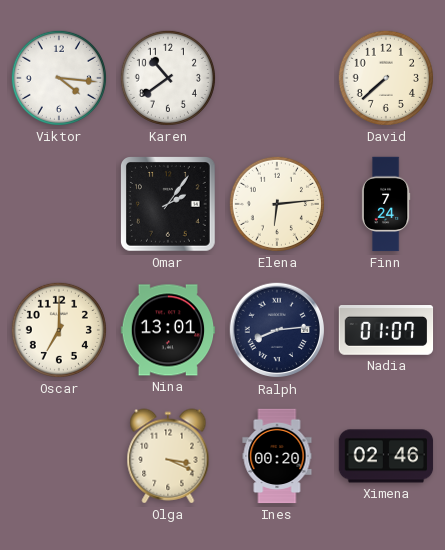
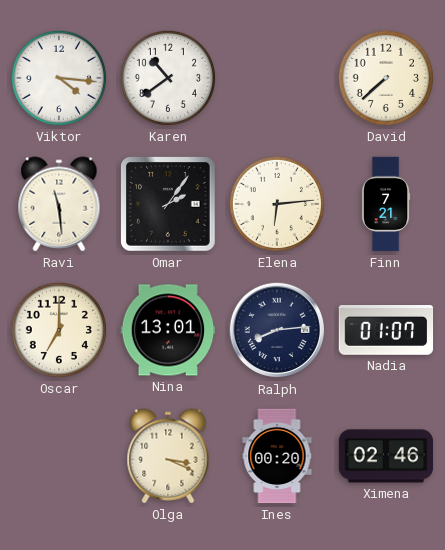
Ravi: none -> 11:29 (59, 204)
Finn: 7:24 -> 7:21 (386, 204)
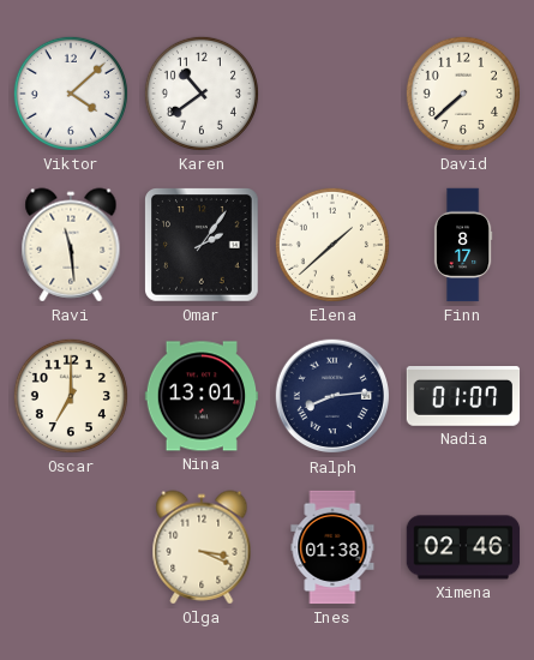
Viktor: 4:16 -> 4:08 (71, 94)
Elena: 6:14 -> 1:38 (332, 245)
Finn: 7:21 -> 8:17 (463, 245)
Ines: 00:20 -> 01:38 (332, 547)
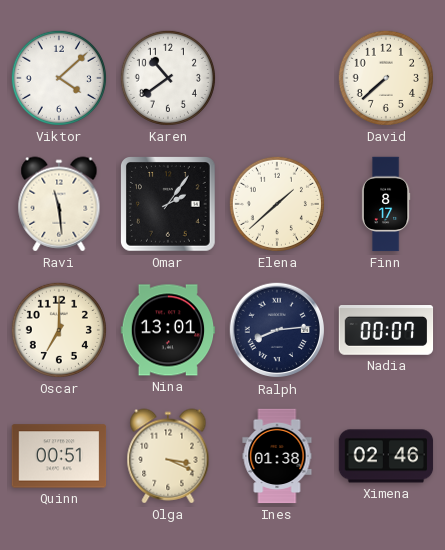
Nadia: 01:07 -> 00:07 (386, 331)
Quinn: none -> 00:51 (59, 456)
